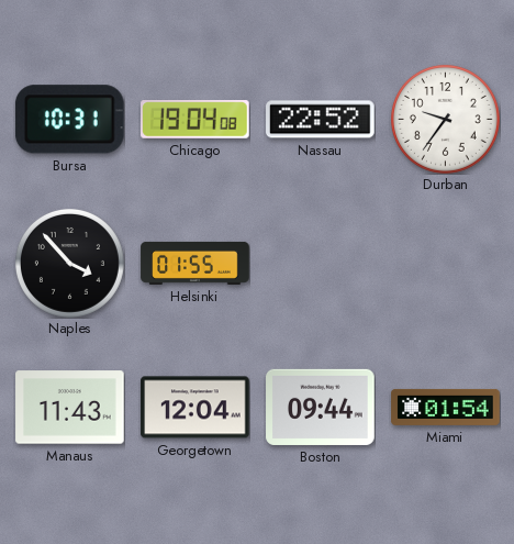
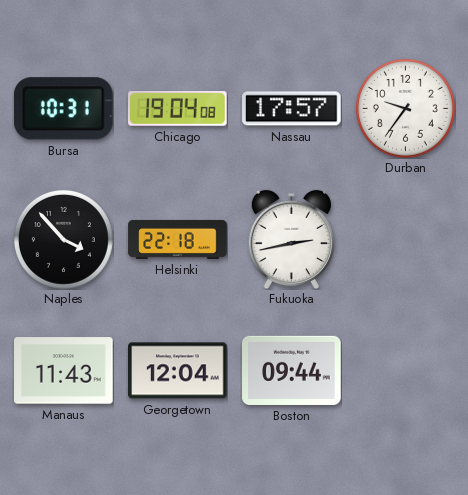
Nassau: 22:52 -> 17:57 (292, 109)
Helsinki: 01:55 -> 22:18 (178, 239)
Fukuoka: none -> 2:43 (291, 239)
Miami: 01:54 -> none (446, 407)
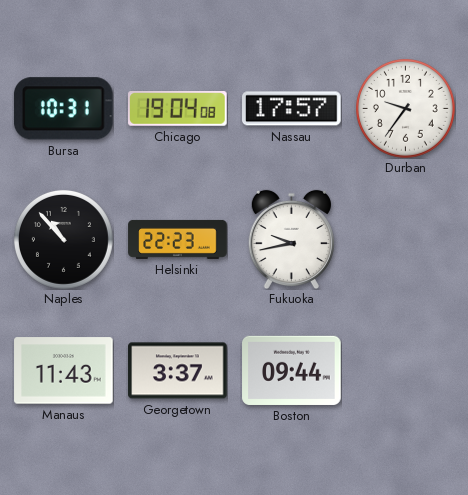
Naples: 3:53 -> 10:53 (63, 239)
Helsinki: 22:18 -> 22:23 (178, 239)
Fukuoka: 2:43 -> 9:43 (291, 239)
Georgetown: 12:04 -> 3:37 (178, 371)
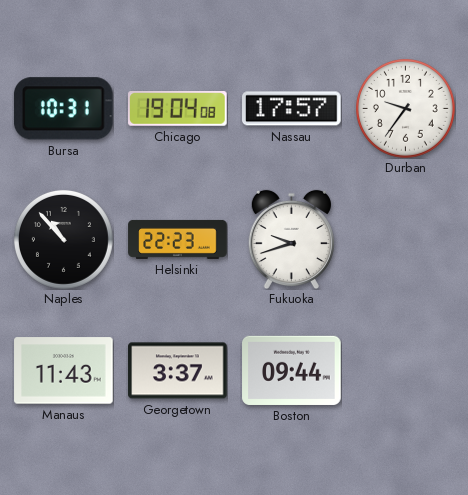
Fukuoka: 9:43 -> 9:42 (291, 239)
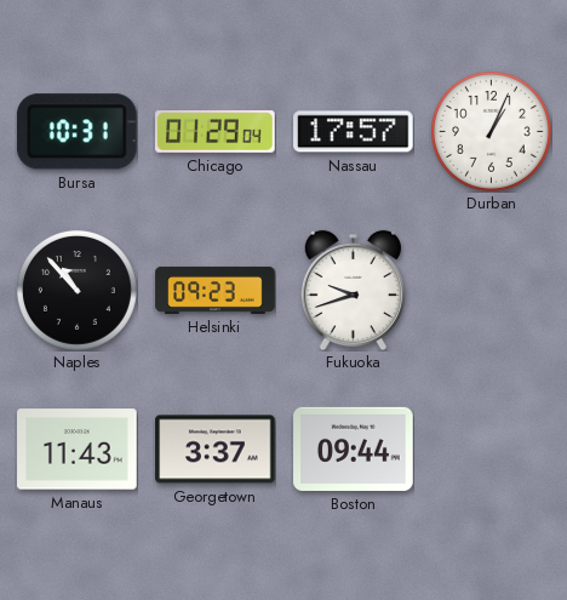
Chicago: 19:04 -> 01:29 (216, 132)
Durban: 9:36 -> 1:04 (491, 131)
Helsinki: 22:23 -> 09:23 (216, 290)
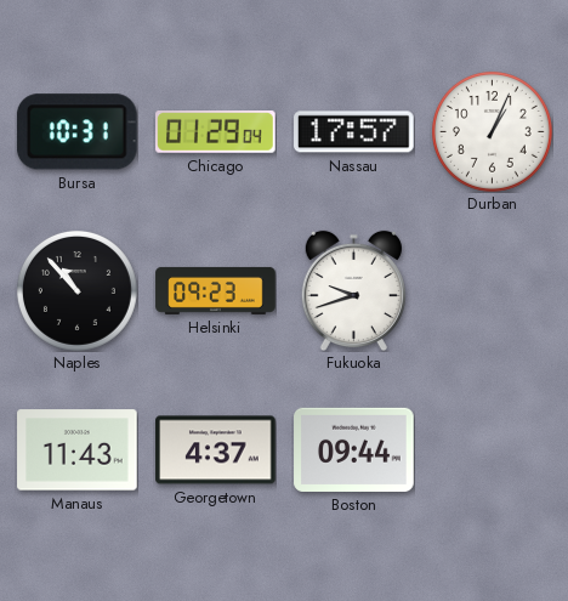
Georgetown: 3:37 -> 4:37 (216, 450)
